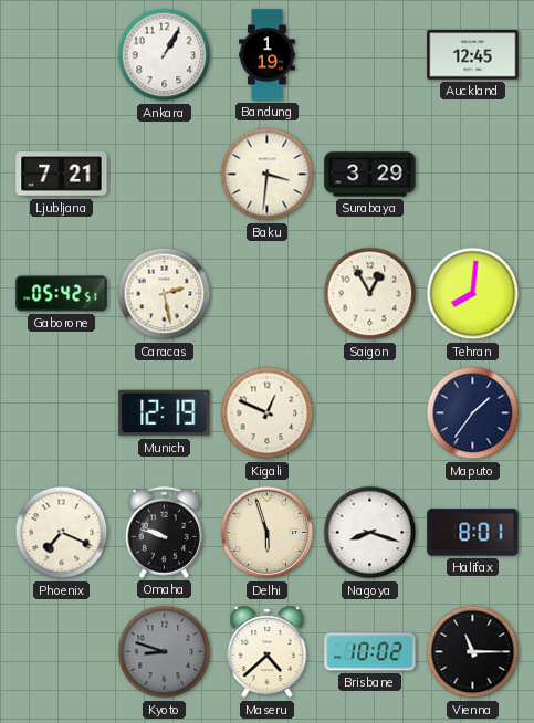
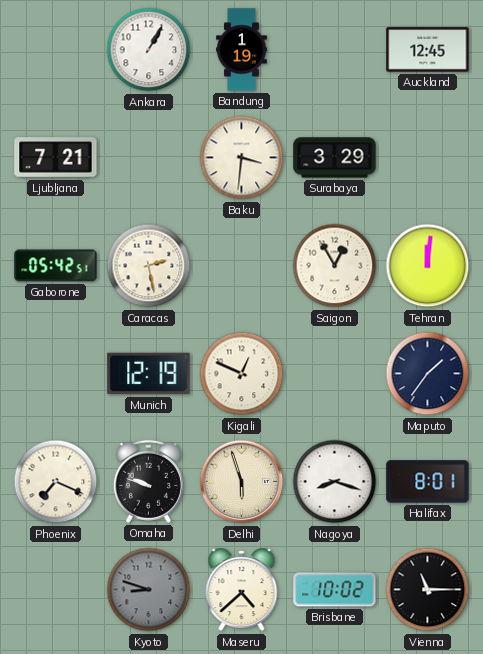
Tehran: 8:01 -> 12:01 (428, 266)
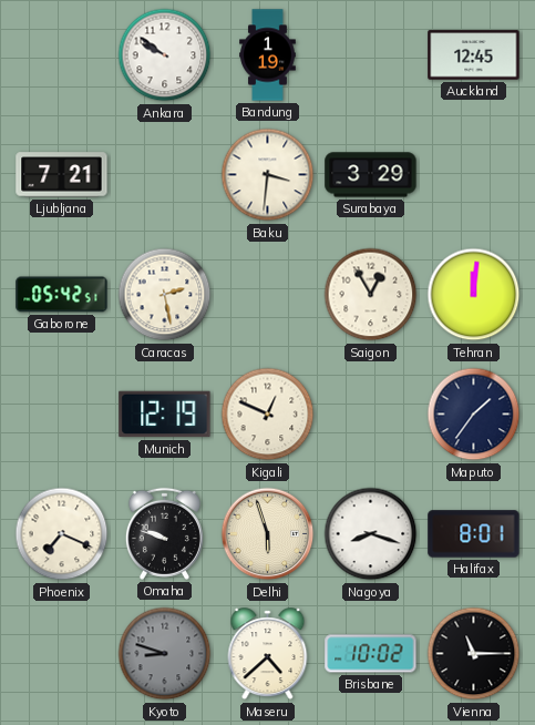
Ankara: 1:05 -> 9:51 (165, 55)
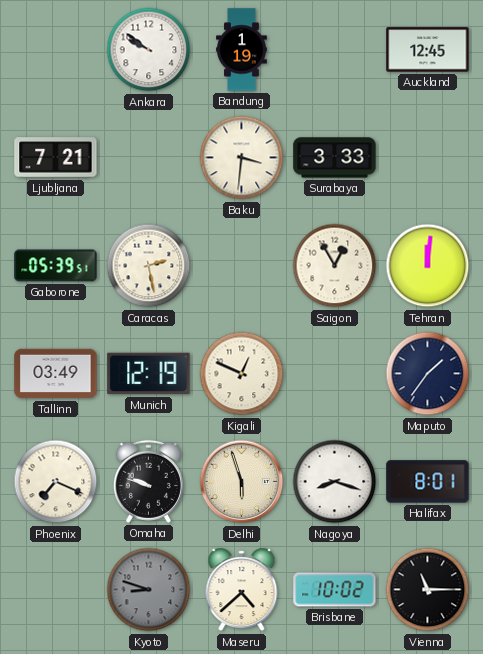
Surabaya: 3:29 -> 3:33 (335, 158)
Gaborone: 05:42 -> 05:39 (56, 266)
Tallinn: none -> 03:49 (56, 374)
